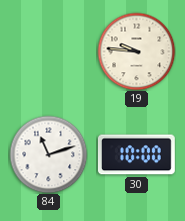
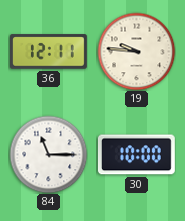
36: none -> 12:11 (49, 52)
84: 11:12 -> 11:15 (48, 154)
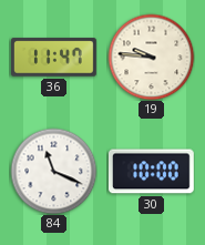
36: 12:11 -> 11:47 (54, 58)
84: 11:15 -> 11:19 (53, 171)
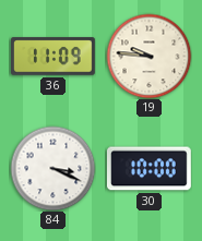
36: 11:47 -> 11:09 (54, 57)
84: 11:19 -> 3:19 (52, 168)
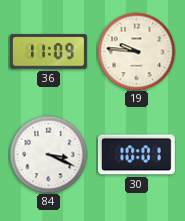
30: 10:00 -> 10:01 (136, 155)
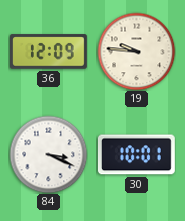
36: 11:09 -> 12:09 (49, 52)
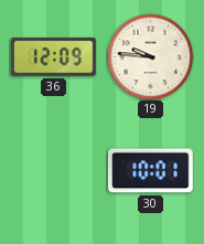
84: 3:19 -> none (48, 154)
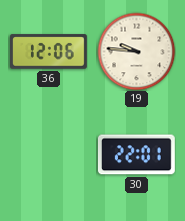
36: 12:09 -> 12:06 (49, 52)
30: 10:01 -> 22:01 (136, 155)
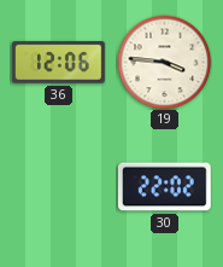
19: 9:46 -> 3:46 (164, 62)
30: 22:01 -> 22:02 (164, 187)
